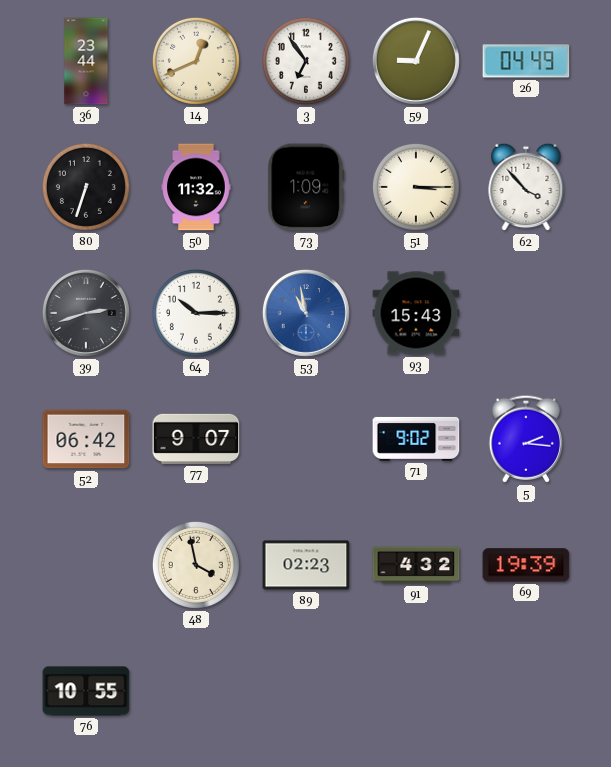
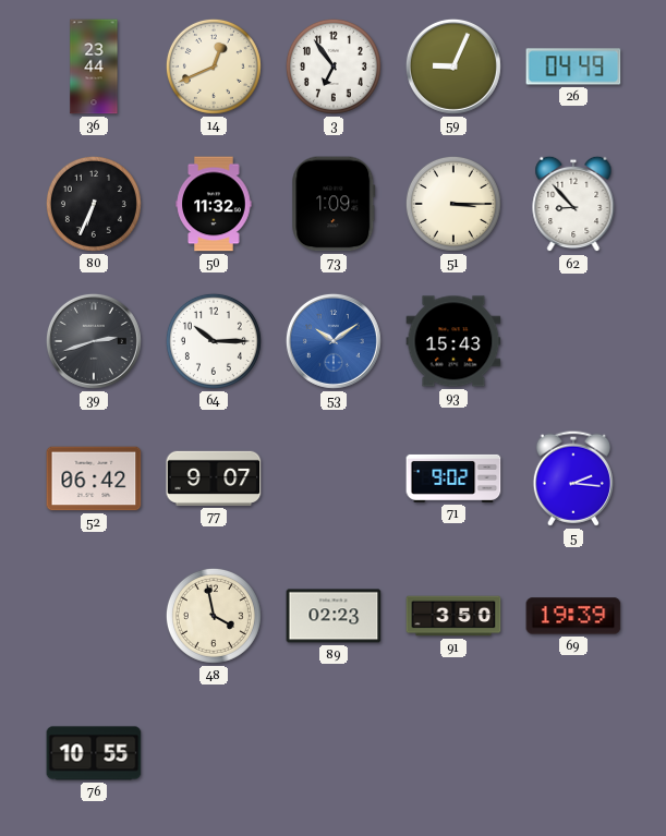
80: 6:33 -> 6:34 (94, 204)
62: 3:53 -> 8:53 (573, 204)
53: 10:58 -> 10:09 (334, 341)
91: 4:32 -> 3:50 (453, 616)
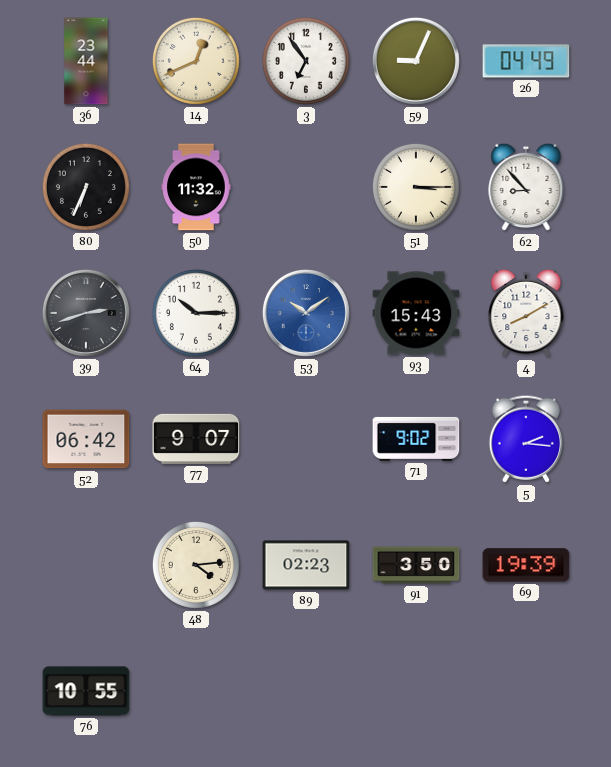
73: 1:09 -> none (334, 204)
4: none -> 8:10 (526, 313)
48: 3:58 -> 4:14 (196, 565)
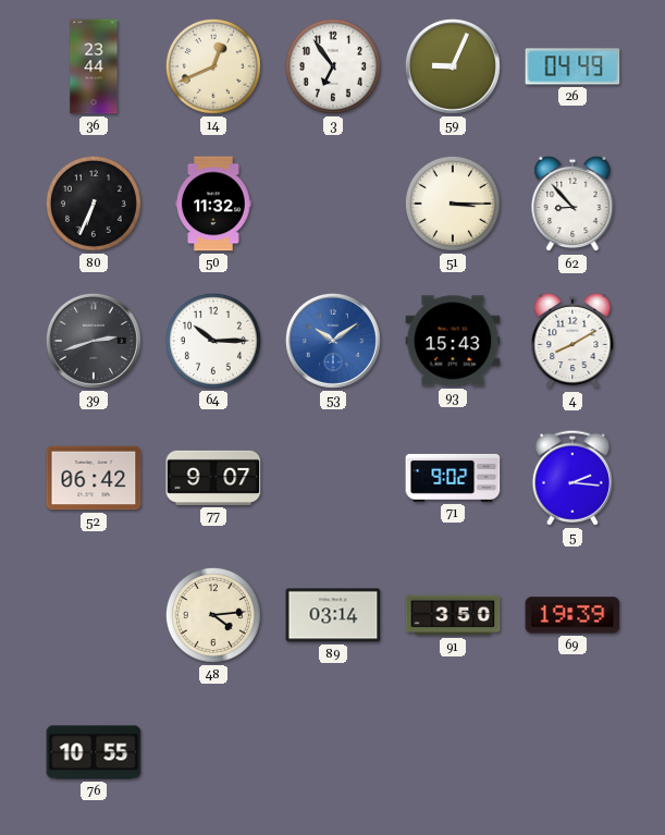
89: 02:23 -> 03:14 (333, 615)
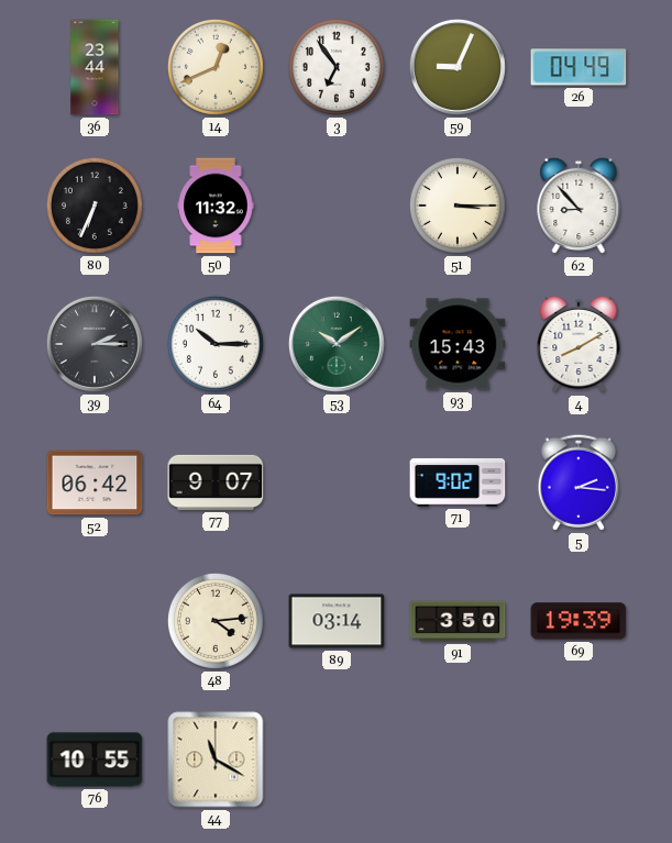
39: 2:42 -> 2:15 (95, 344)
53 dial: blue -> green (337, 344)
44: none -> 11:20 (216, 759)
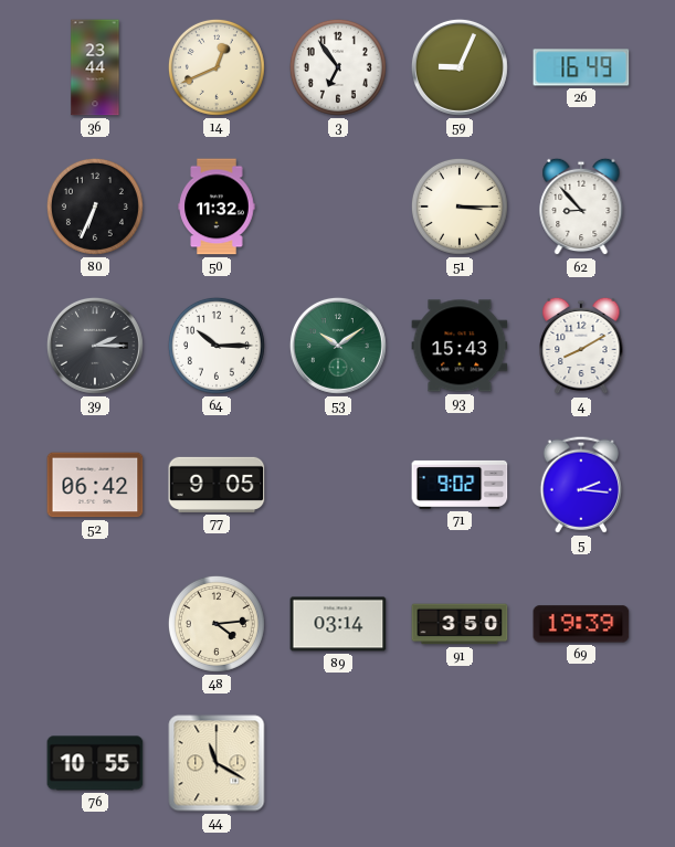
26: 04:49 -> 16:49 (581, 67)
77: 9:07 -> 9:05 (217, 485)
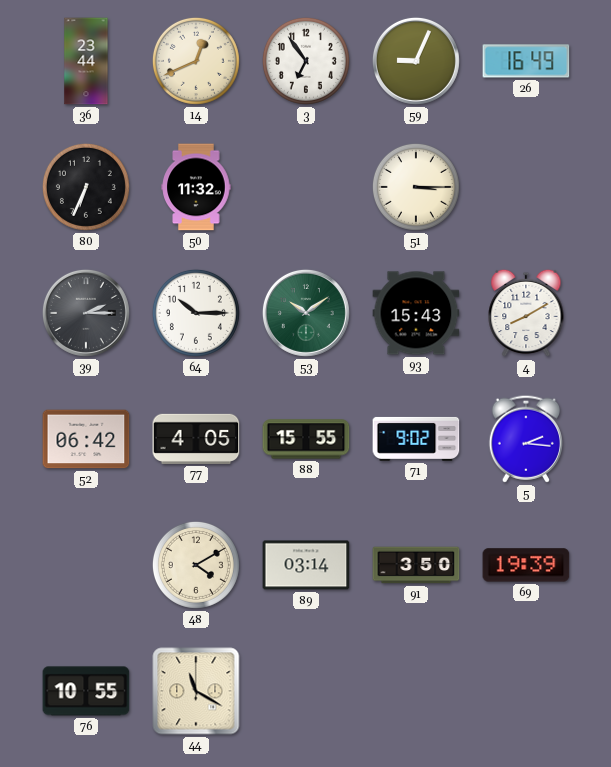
62: 8:53 -> none (581, 207)
77: 9:05 -> 4:05 (196, 439)
88: none -> 15:55 (306, 439)
48: 4:14 -> 4:10 (196, 565)
